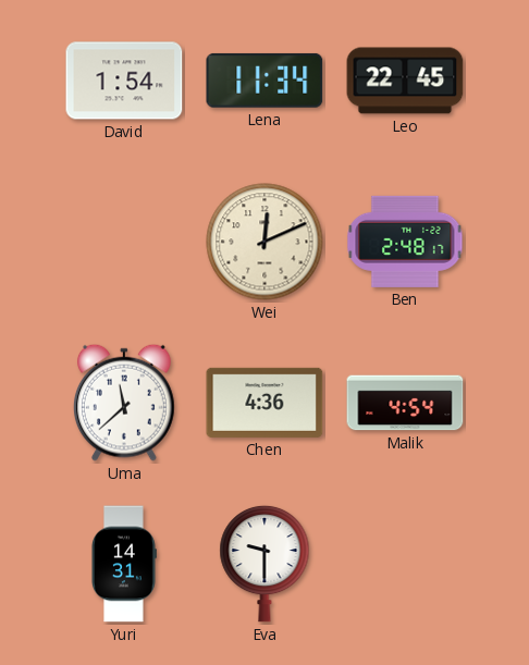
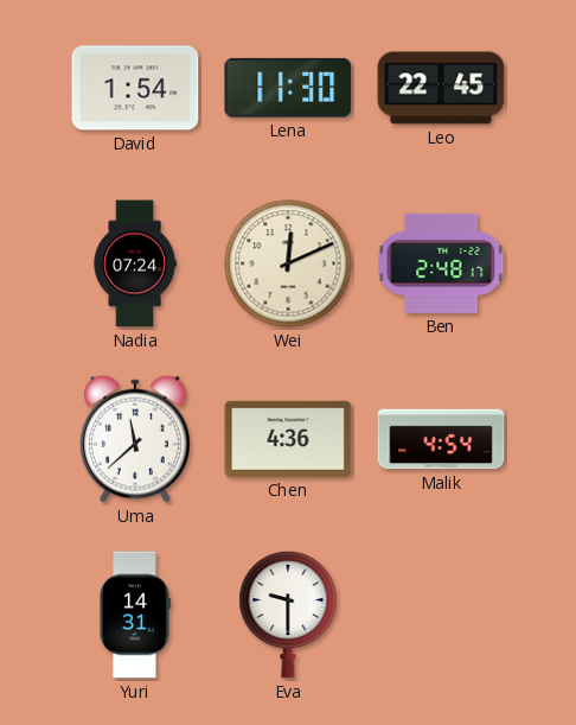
Lena: 11:34 -> 11:30 (288, 88)
Nadia: none -> 07:24 (135, 263)
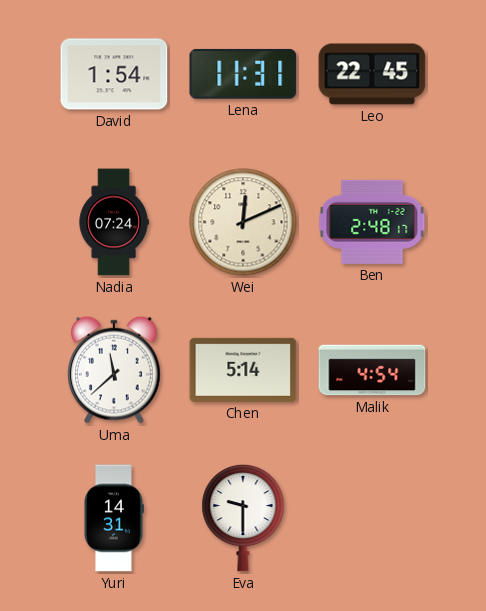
Lena: 11:30 -> 11:31 (243, 74)
Chen: 4:36 -> 5:14 (243, 370)
